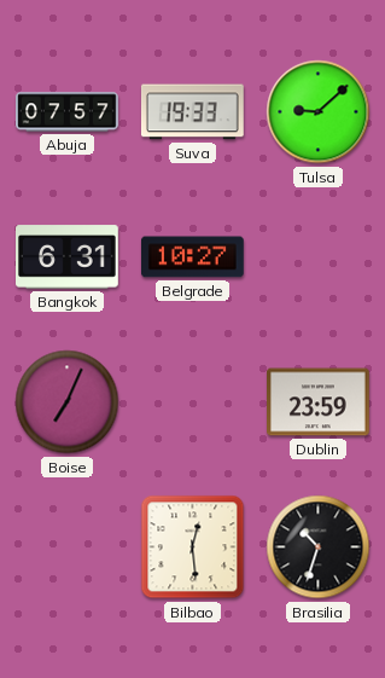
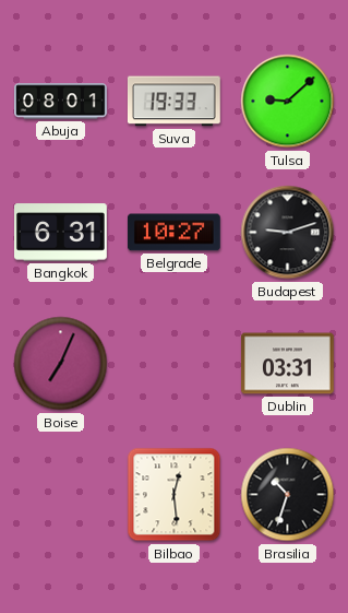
Abuja: 07:57 -> 08:01 (61, 102)
Budapest: none -> 9:12 (288, 233)
Dublin: 23:59 -> 03:31 (288, 364)
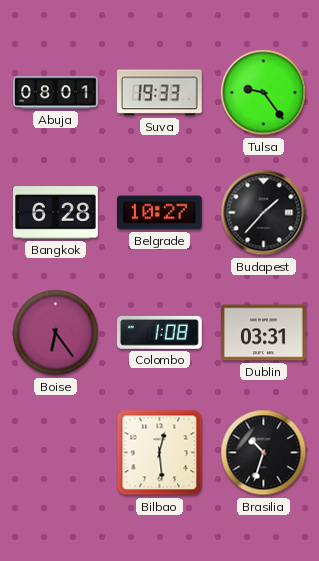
Tulsa: 9:08 -> 9:24 (264, 93)
Bangkok: 6:31 -> 6:28 (56, 213)
Budapest: 9:12 -> 1:37 (264, 213)
Boise: 7:04 -> 6:24 (56, 333)
Colombo: none -> 1:08 (159, 332)
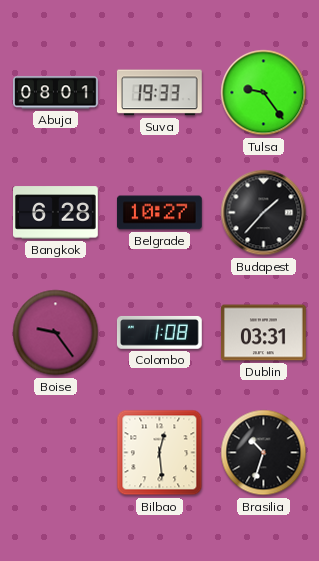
Boise: 6:24 -> 9:24 (56, 333)
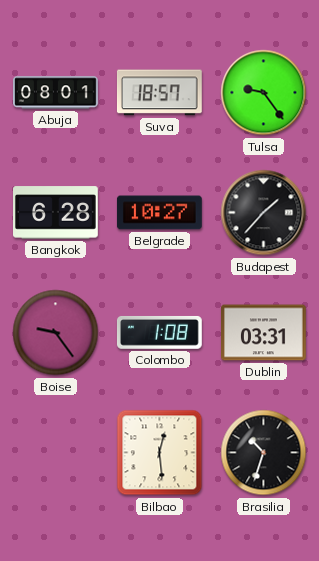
Suva: 19:33 -> 18:57 (159, 93)
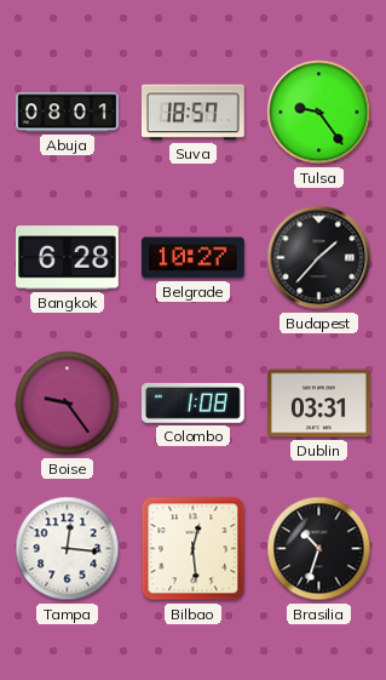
Tampa: none -> 12:16 (68, 549)
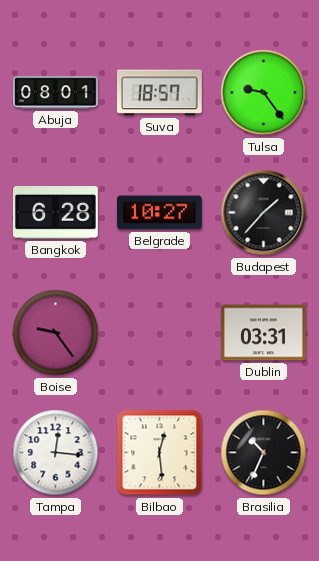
Colombo: 1:08 -> none (192, 402)
Brasilia: 10:33 -> 10:34 (264, 453)
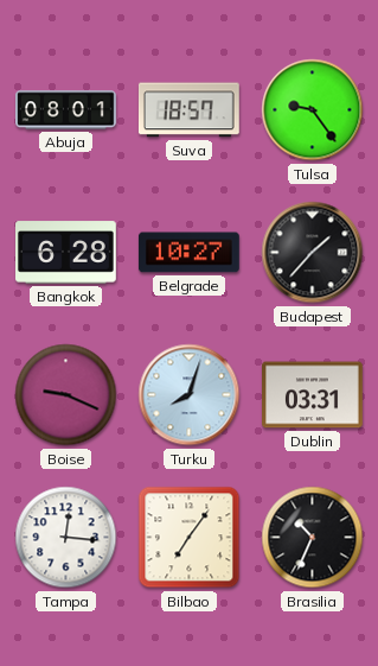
Boise: 9:24 -> 9:19 (66, 395)
Turku: none -> 8:03 (190, 395)
Bilbao: 12:29 -> 7:06 (190, 538)
